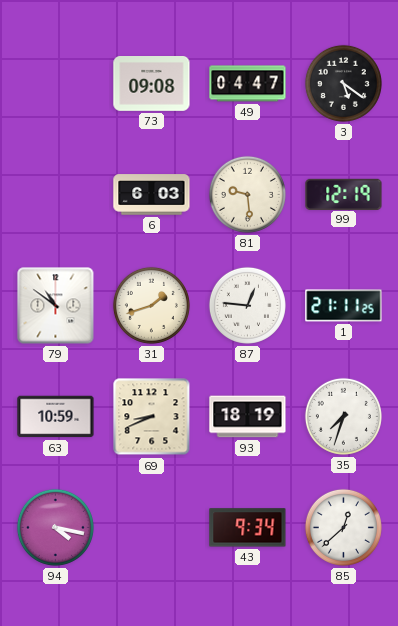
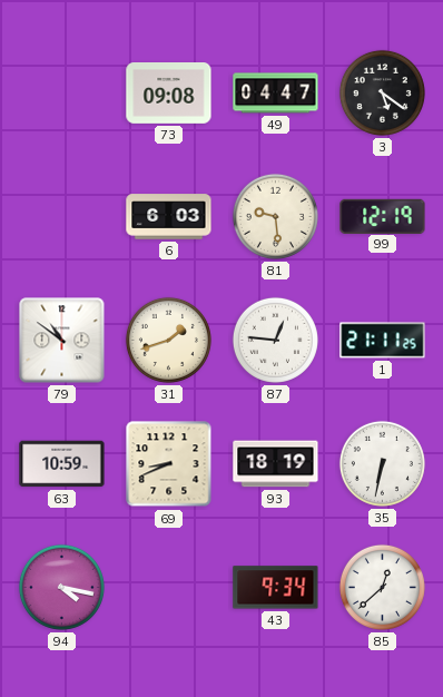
35: 7:33 -> 6:32 (382, 463)
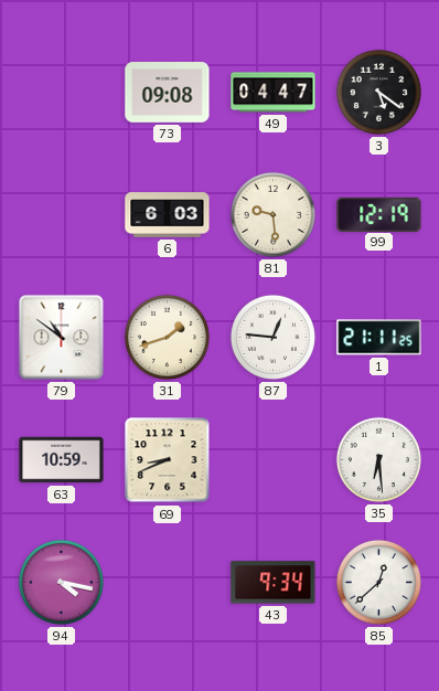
93: 18:19 -> none (276, 464)
35: 6:32 -> 6:29 (378, 459)
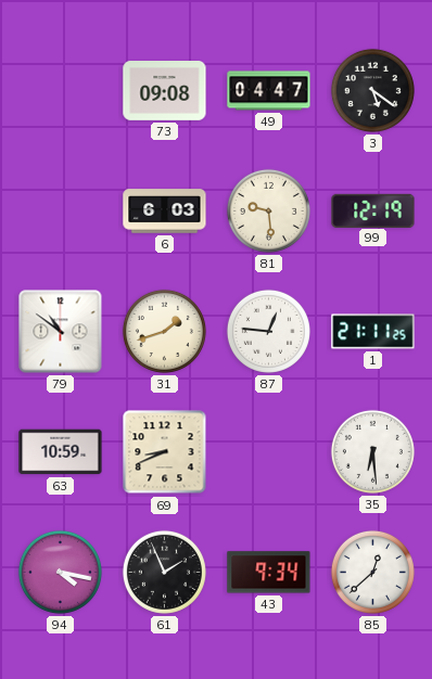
61: none -> 1:56 (164, 572)
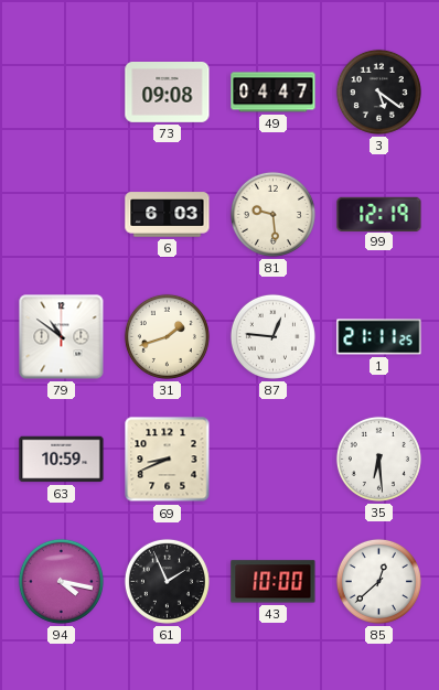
43: 9:34 -> 10:00 (274, 582)
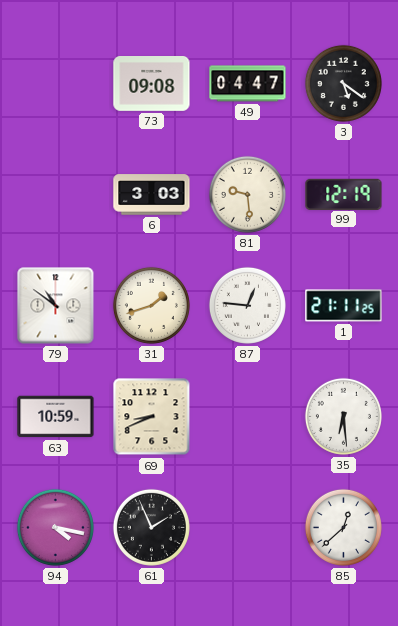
6: 6:03 -> 3:03 (152, 195)
43: 10:00 -> none (274, 582)
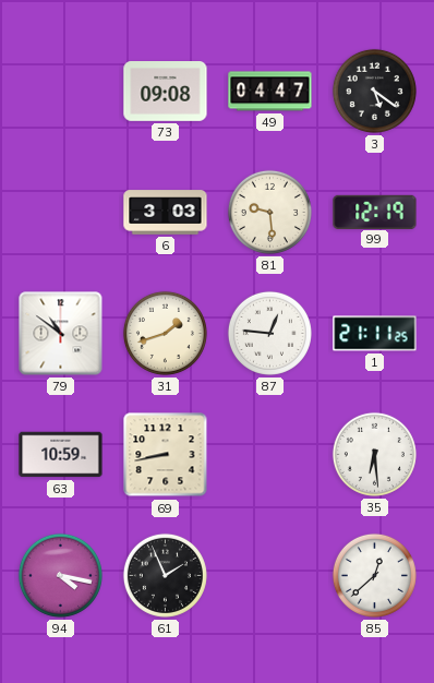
69: 8:41 -> 8:43 (166, 455)
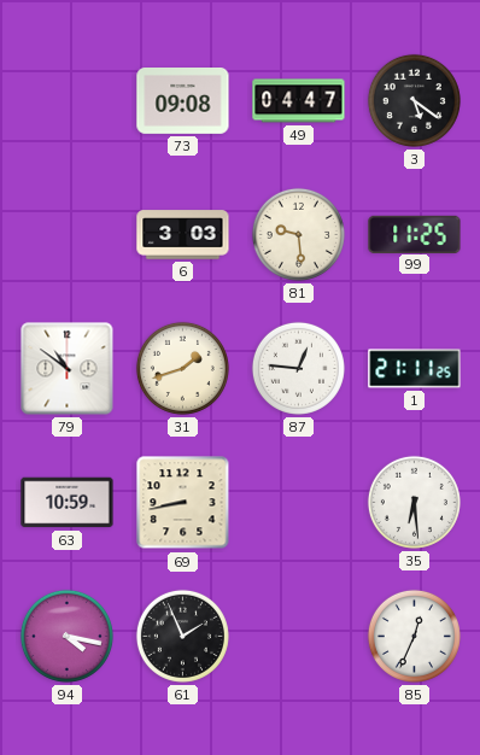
99: 12:19 -> 11:25 (415, 234)
85: 12:38 -> 12:34 (414, 636)
